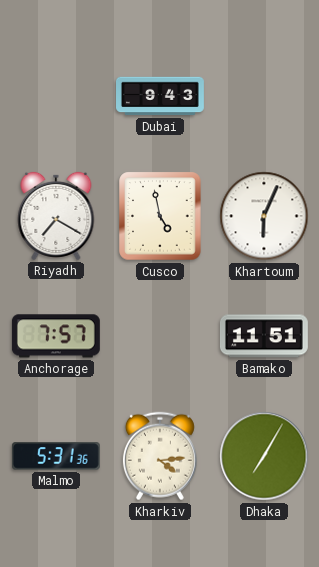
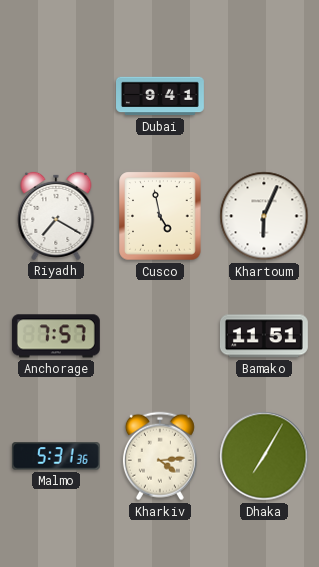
Dubai: 9:43 -> 9:41 (161, 96)
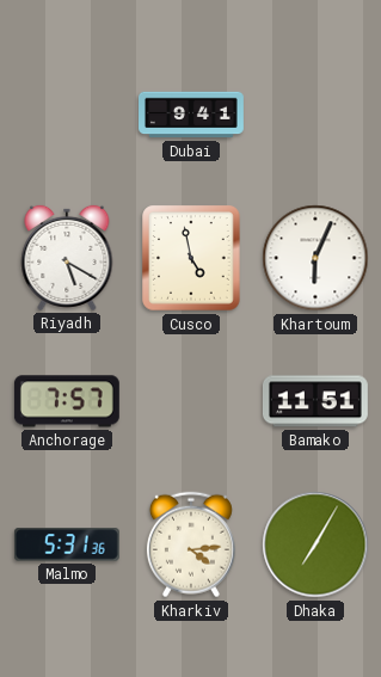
Riyadh: 7:20 -> 5:20 (67, 258)
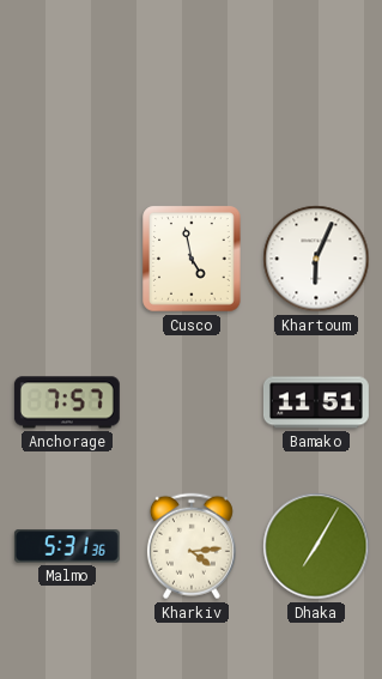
Dubai: 9:41 -> none (192, 115)
Riyadh: 5:20 -> none (67, 258)
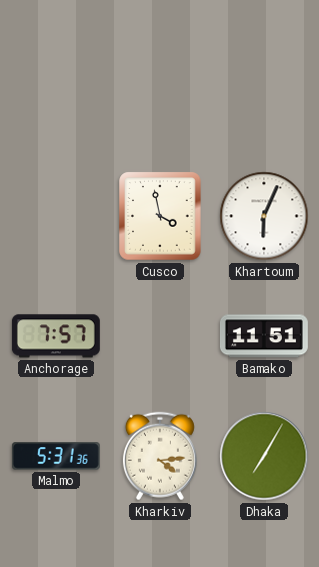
Cusco: 4:58 -> 3:58 (160, 216)
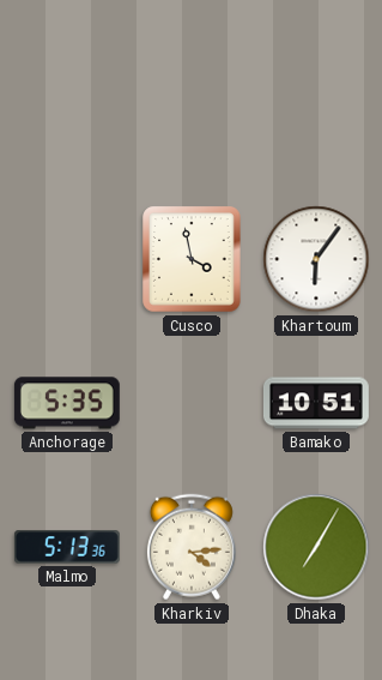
Khartoum: 6:04 -> 6:06 (316, 259)
Anchorage: 7:57 -> 5:35 (67, 403)
Bamako: 11:51 -> 10:51 (316, 403)
Malmo: 5:31 -> 5:13 (67, 547)
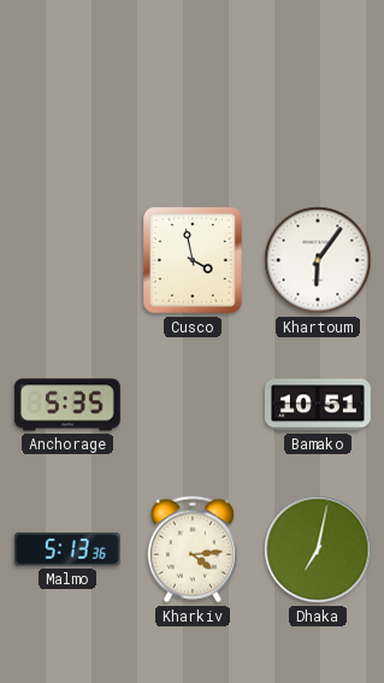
Dhaka: 7:05 -> 7:02 (318, 549)
